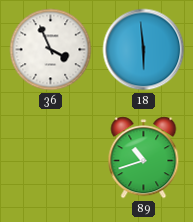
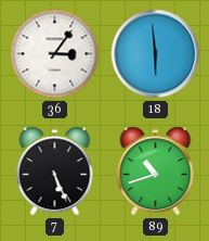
36: 3:56 -> 3:06 (55, 54)
7: none -> 5:26 (55, 172)
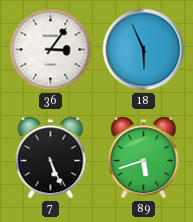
18: 5:59 -> 5:56 (144, 50)
89: 10:42 -> 5:42 (144, 158)
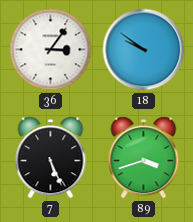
18: 5:56 -> 9:51 (144, 50)
89: 5:42 -> 3:42 (144, 158)
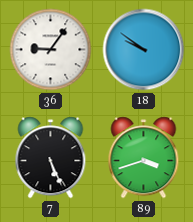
36: 3:06 -> 9:06 (51, 50)
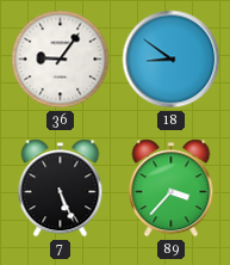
18: 9:51 -> 8:51 (172, 60)
89: 3:42 -> 3:37 (172, 189)
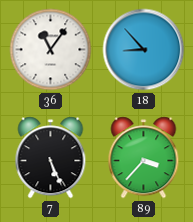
36: 9:06 -> 11:06 (51, 50)
18: 8:51 -> 8:53 (144, 50)
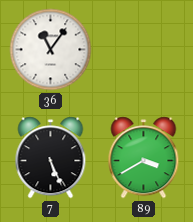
18: 8:53 -> none (144, 50)
89: 3:37 -> 3:40 (144, 158)
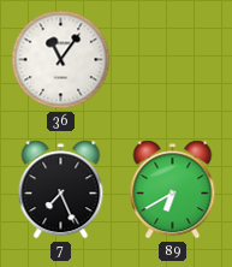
7: 5:26 -> 7:26 (61, 190)
89: 3:40 -> 6:40 (173, 190)
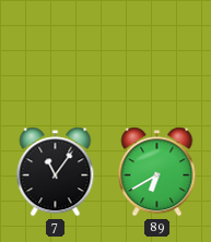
36: 11:06 -> none (61, 60)
7: 7:26 -> 11:06 (56, 172)
